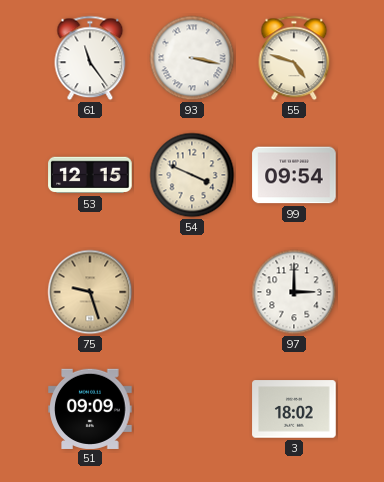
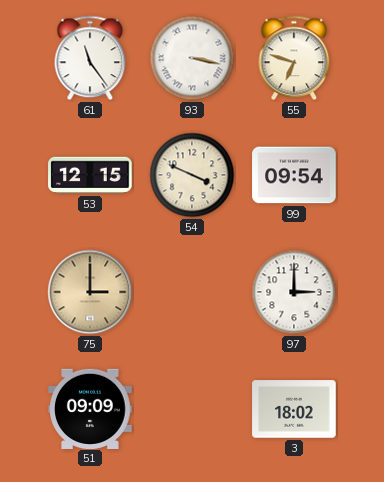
55: 4:48 -> 6:48 (294, 58)
75: 9:27 -> 3:00 (90, 292)
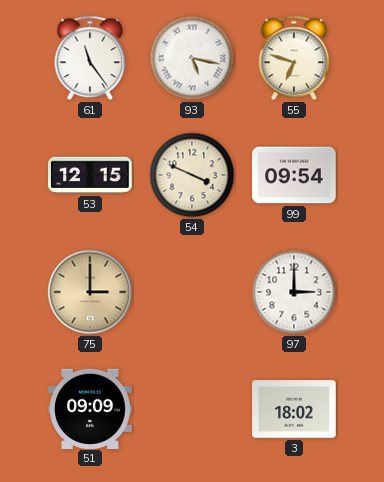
93: 3:17 -> 5:17 (192, 58)
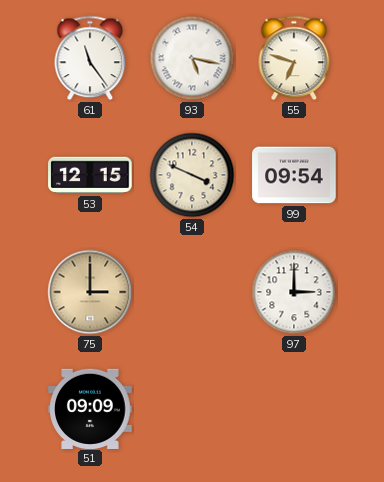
3: 18:02 -> none (294, 409)
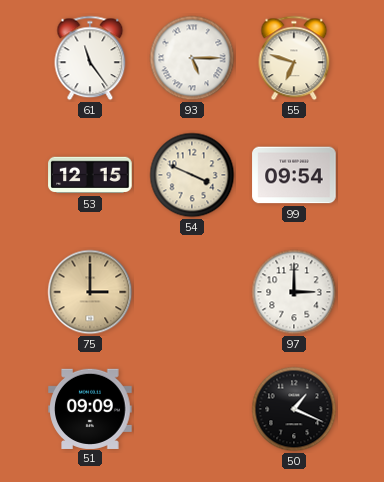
93: 5:17 -> 5:15 (192, 58)
50: none -> 1:19 (294, 409)
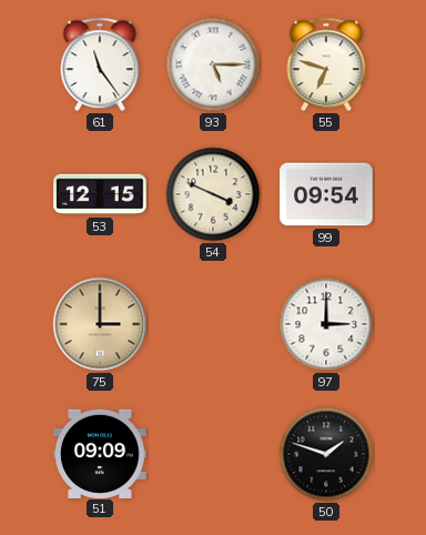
50: 1:19 -> 1:48 (326, 454)
